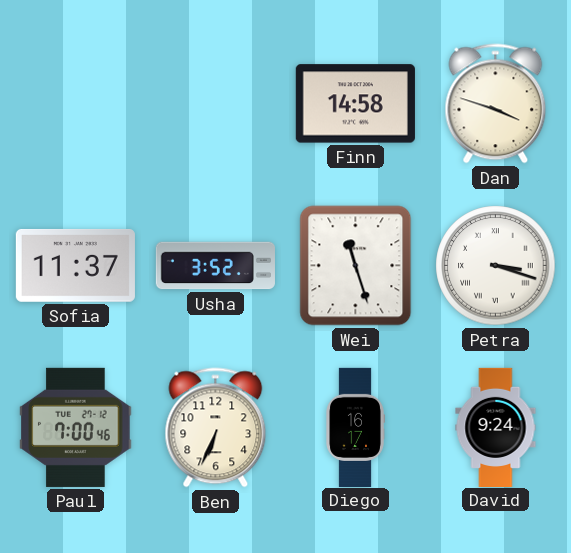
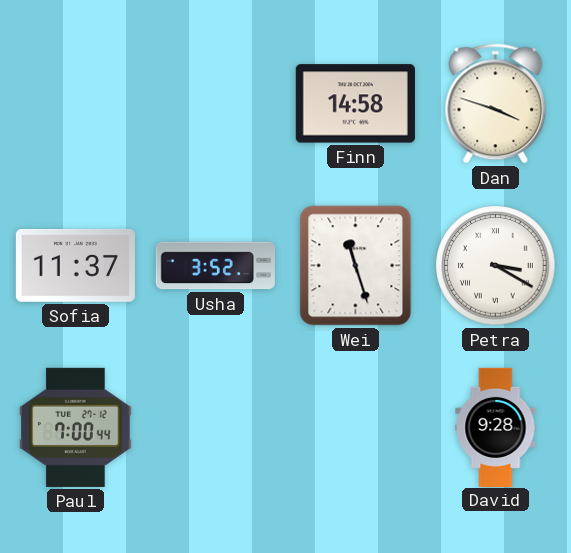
Petra: 3:18 -> 3:20 (496, 266)
Paul: 7:00:46 -> 7:00:44 (76, 427)
Ben: 6:34 -> none (216, 428)
Diego: 16:17 -> none (355, 427)
David: 9:24 -> 9:28 (496, 427)
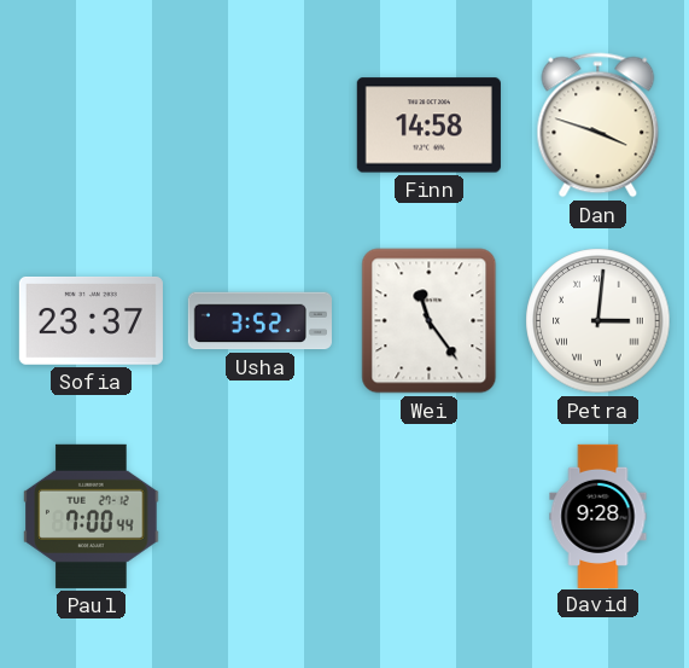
Sofia: 11:37 -> 23:37 (90, 320)
Wei: 11:27 -> 11:24 (430, 321)
Petra: 3:20 -> 3:01 (599, 321)
